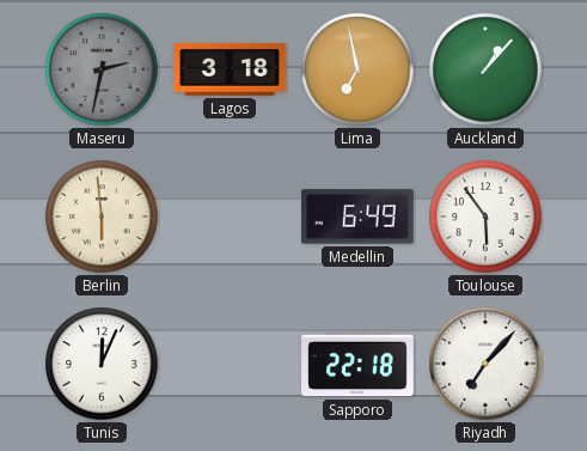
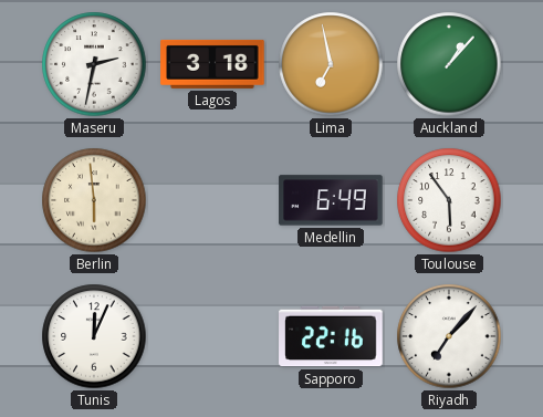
Maseru dial: grey -> white (94, 64)
Sapporo: 22:18 -> 22:16 (331, 336)
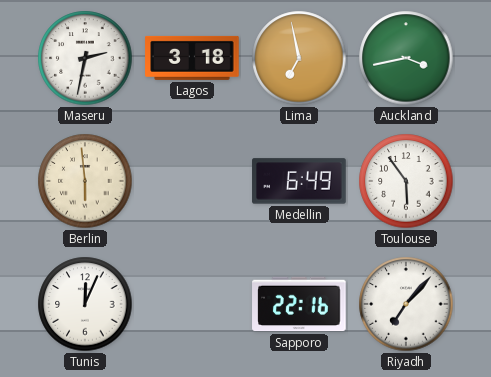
Auckland: 1:07 -> 3:43 (406, 58)
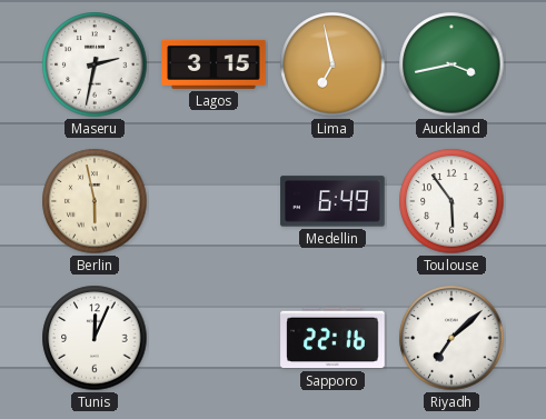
Lagos: 3:18 -> 3:15 (214, 64)
Berlin: 5:59 -> 5:58 (95, 201)
Riyadh: 7:07 -> 7:08 (451, 338)
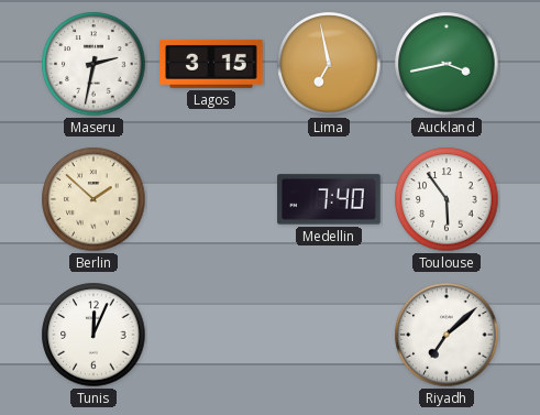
Berlin: 5:58 -> 1:52 (93, 199)
Medellin: 6:49 -> 7:40 (329, 199)
Sapporo: 22:16 -> none (332, 338)
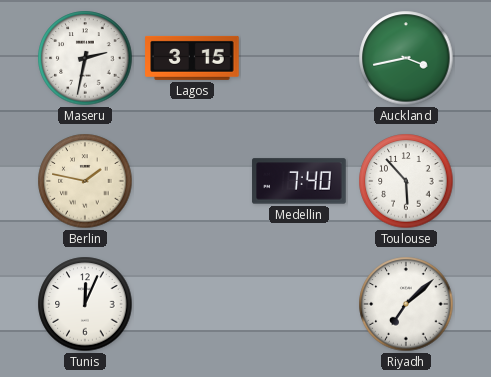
Lima: 6:58 -> none (329, 64)
Berlin: 1:52 -> 1:47 (85, 181)
Toulouse: 5:54 -> 5:53 (406, 181)
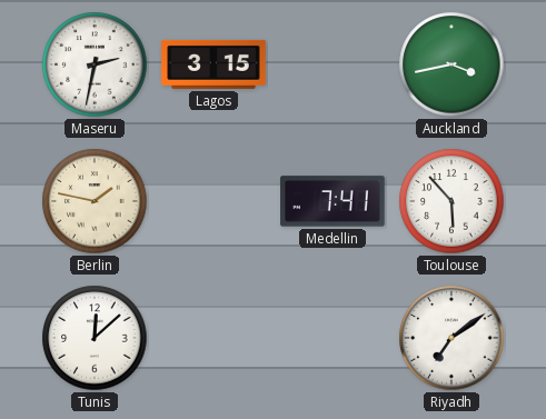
Medellin: 7:40 -> 7:41 (332, 201)
Tunis: 12:04 -> 12:08 (95, 338)
Riyadh: 7:08 -> 7:09 (451, 338)
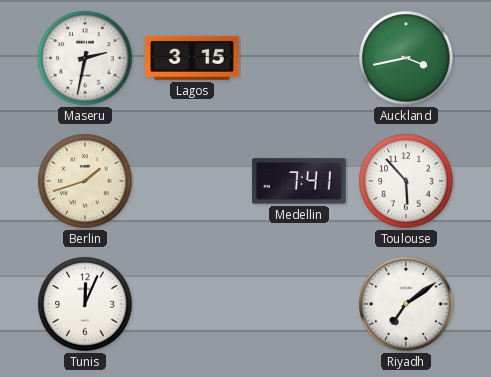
Berlin: 1:47 -> 1:42 (85, 181)
Tunis: 12:08 -> 12:04 (85, 304)
